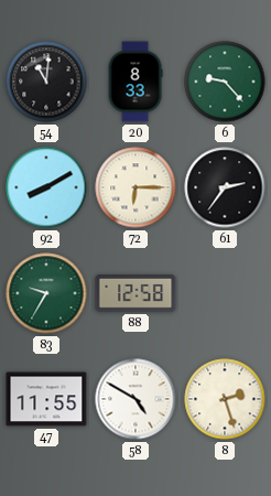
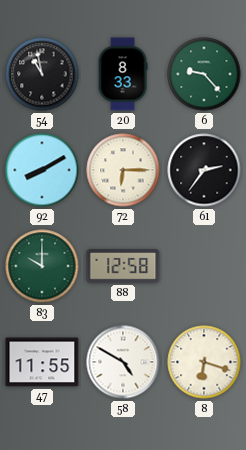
54: 11:01 -> 10:58 (42, 74)
83: 9:35 -> 10:00 (42, 266)
8: 2:27 -> 6:18 (204, 362)
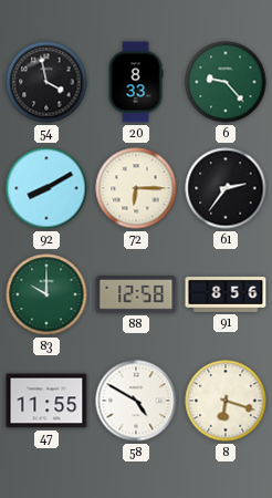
54: 10:58 -> 3:58 (46, 82)
91: none -> 8:56 (226, 294)
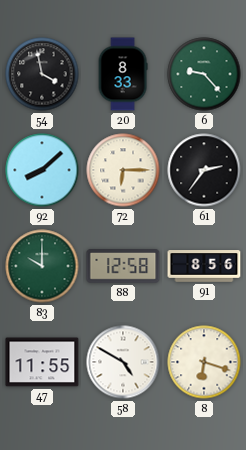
92: 8:10 -> 8:08 (42, 170)
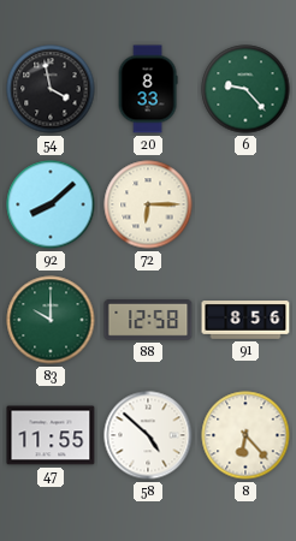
61: 2:36 -> none (204, 170)
58: 4:50 -> 4:52 (148, 435)
8: 6:18 -> 6:23 (245, 435)
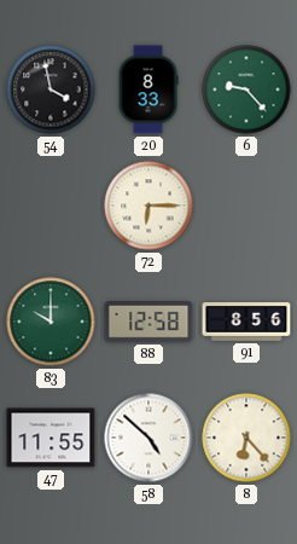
92: 8:08 -> none (51, 204)
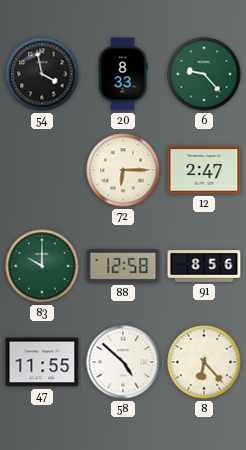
12: none -> 2:47 (204, 170)
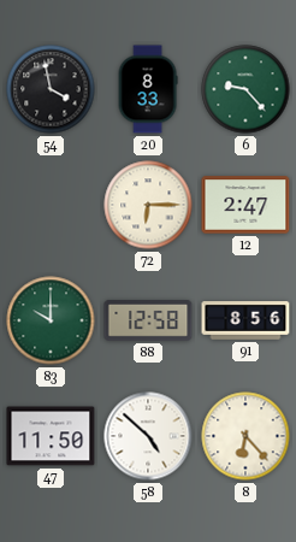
47: 11:55 -> 11:50 (51, 436)
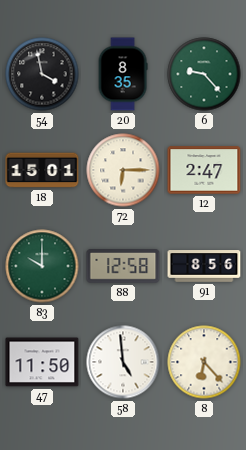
20: 8:33 -> 8:35 (123, 74)
18: none -> 15:01 (42, 170)
58: 4:52 -> 4:59 (123, 362)
